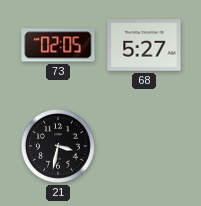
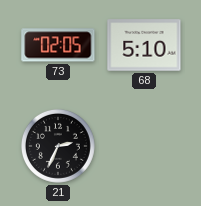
68: 5:27 -> 5:10 (144, 45)
21: 3:32 -> 2:34 (58, 146)
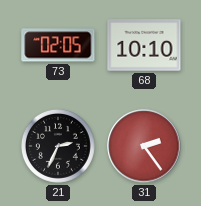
68: 5:10 -> 10:10 (144, 45)
31: none -> 2:24 (144, 146)
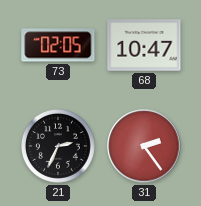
68: 10:10 -> 10:47 (144, 45)
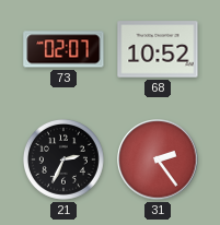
73: 02:05 -> 02:07 (63, 49)
68: 10:47 -> 10:52 (158, 49)
